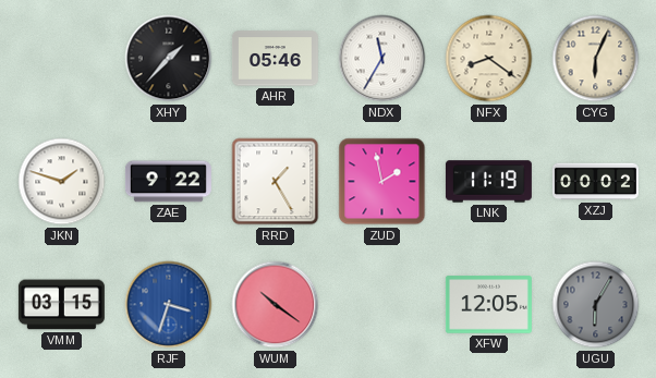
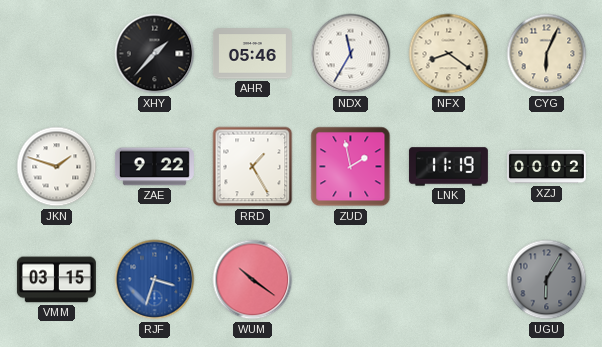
XFW: 12:05 -> none (488, 305)
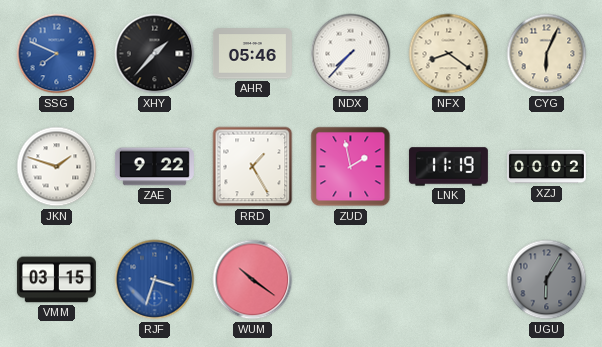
SSG: none -> 7:49 (57, 54)
NDX: 11:35 -> 7:37 (351, 54)
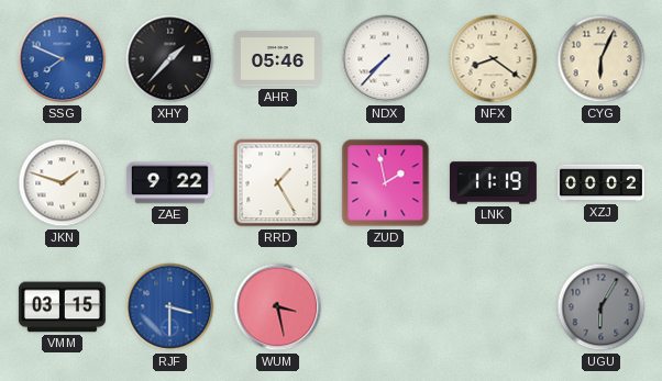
RJF: 3:33 -> 3:30 (170, 307)
WUM: 10:21 -> 3:28 (278, 307)
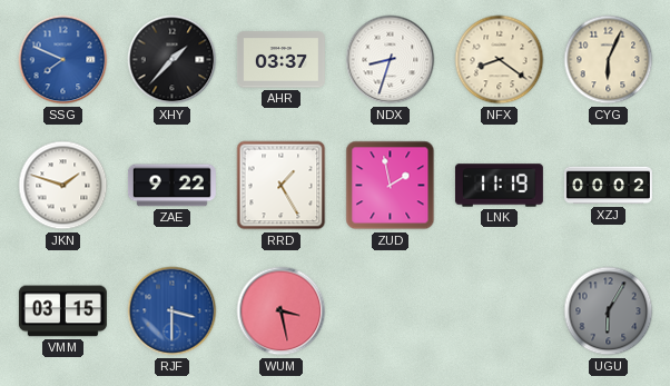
AHR: 05:46 -> 03:37 (280, 60)
NDX: 7:37 -> 8:33 (391, 60)
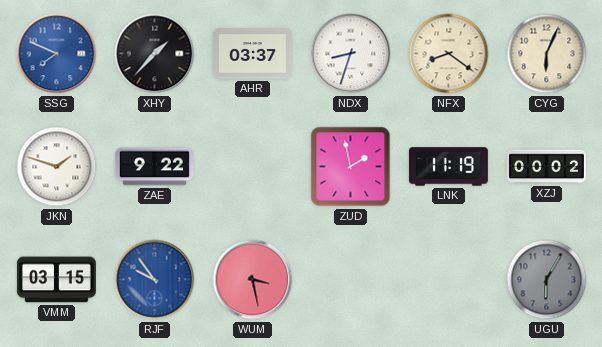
RRD: 1:25 -> none (282, 186)
RJF: 3:30 -> 9:54 (155, 280)
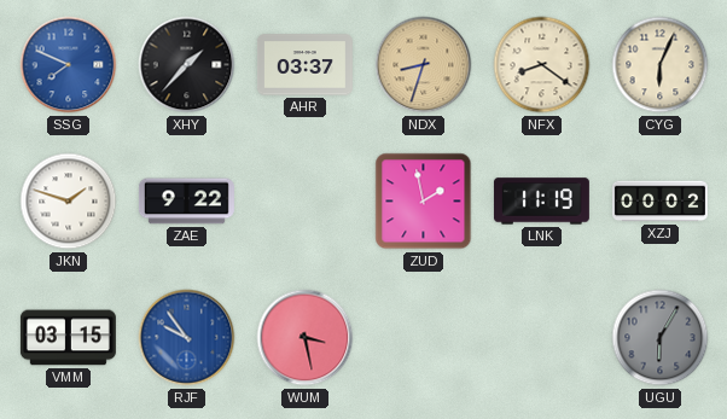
NDX dial: white -> champagne (424, 65)
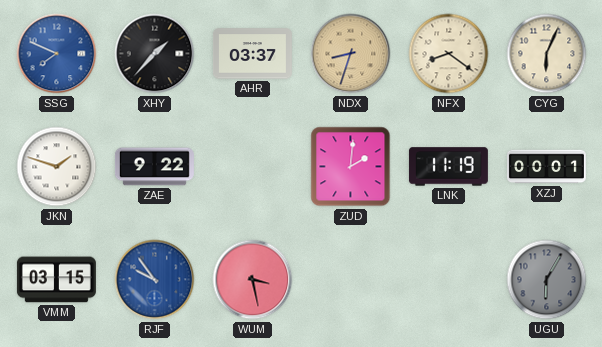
ZUD: 1:58 -> 2:01 (351, 167)
XZJ: 00:02 -> 00:01 (546, 167)
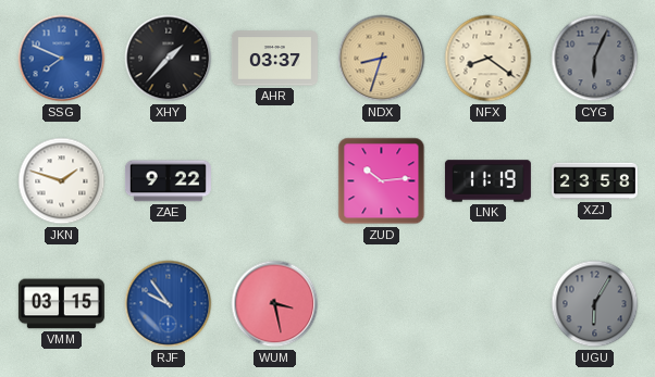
CYG dial: cream -> grey (595, 59)
ZUD: 2:01 -> 10:14 (382, 181)
XZJ: 00:01 -> 23:58 (594, 181)
